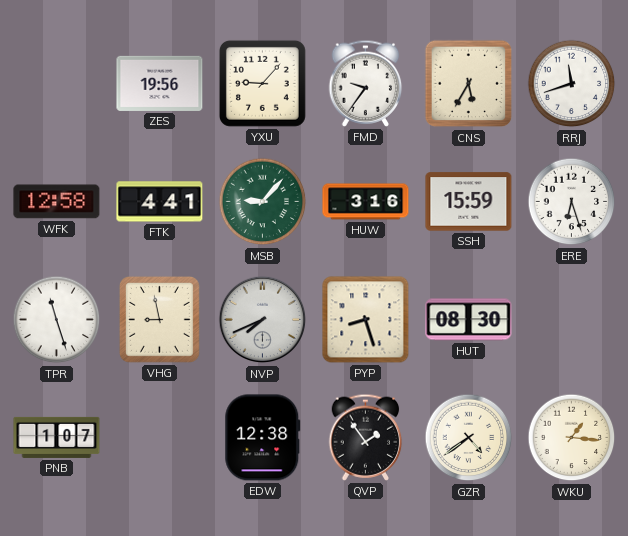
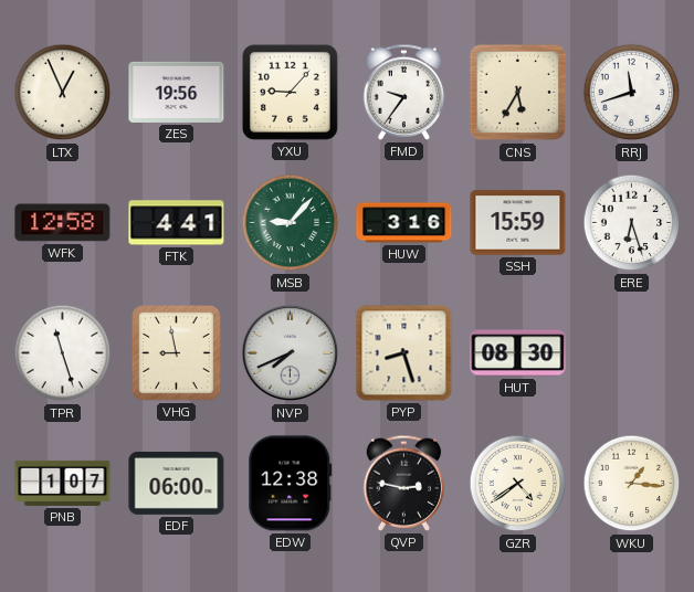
LTX: none -> 12:56 (63, 93)
EDF: none -> 06:00 (177, 483)
QVP: 1:54 -> 2:47 (404, 483)
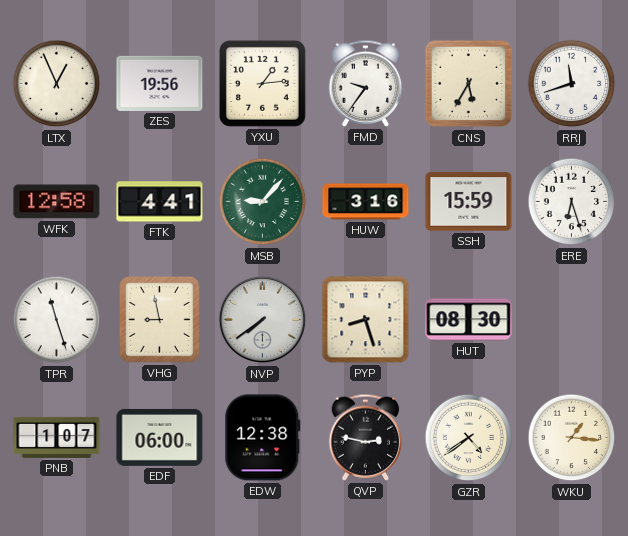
YXU: 9:07 -> 1:14 (262, 83)
NVP: 7:41 -> 7:39 (263, 320)
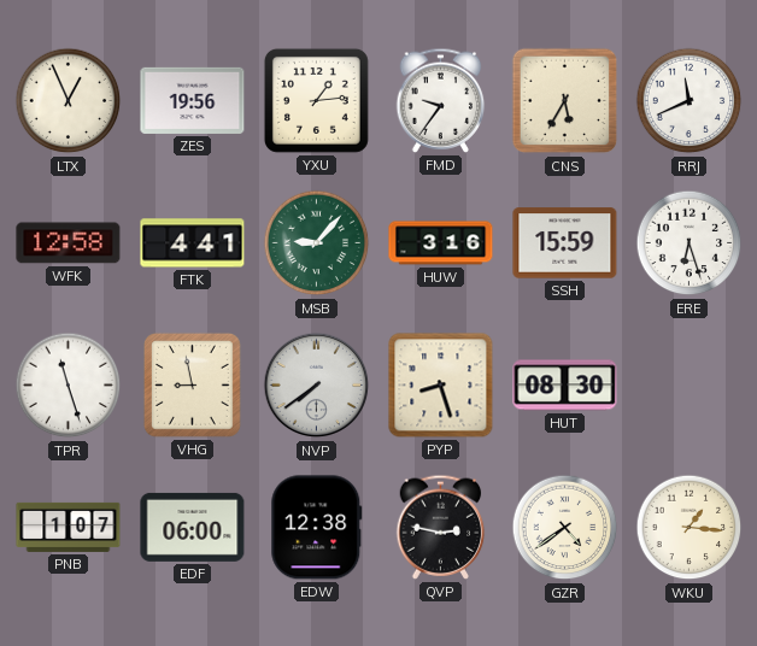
RRJ: 11:42 -> 11:41 (689, 101)
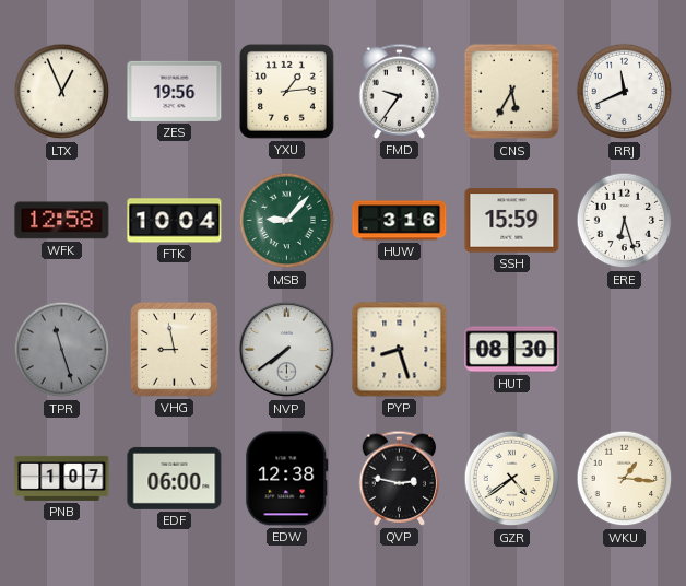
FTK: 4:41 -> 10:04 (175, 221)
TPR dial: white -> grey (62, 350)
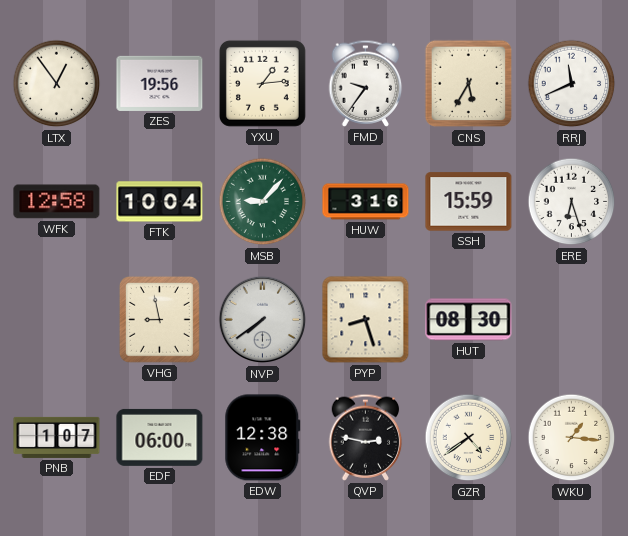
LTX: 12:56 -> 12:54 (57, 84)
TPR: 11:27 -> none (62, 350)
